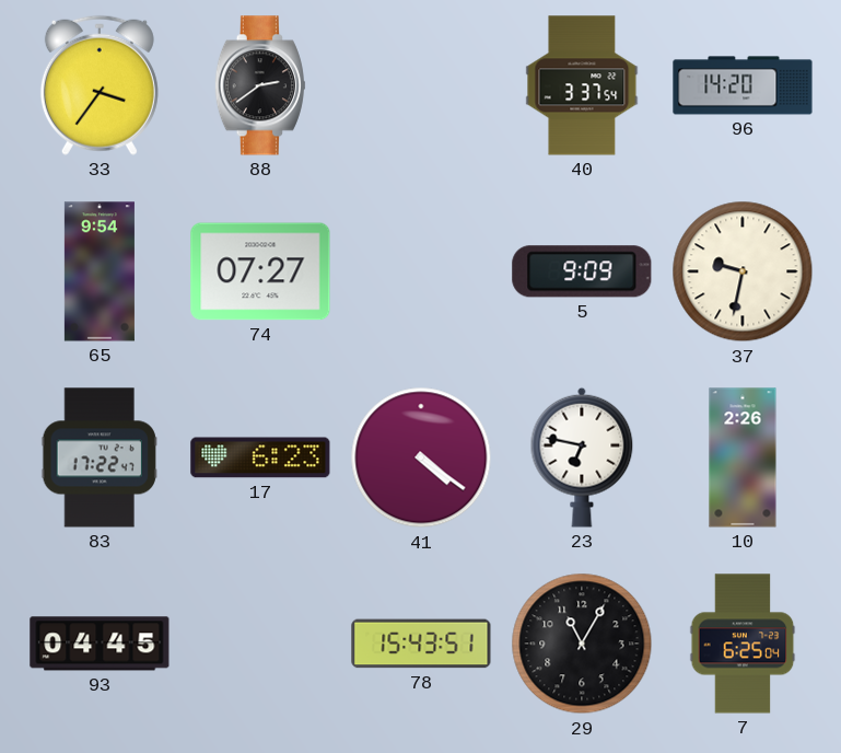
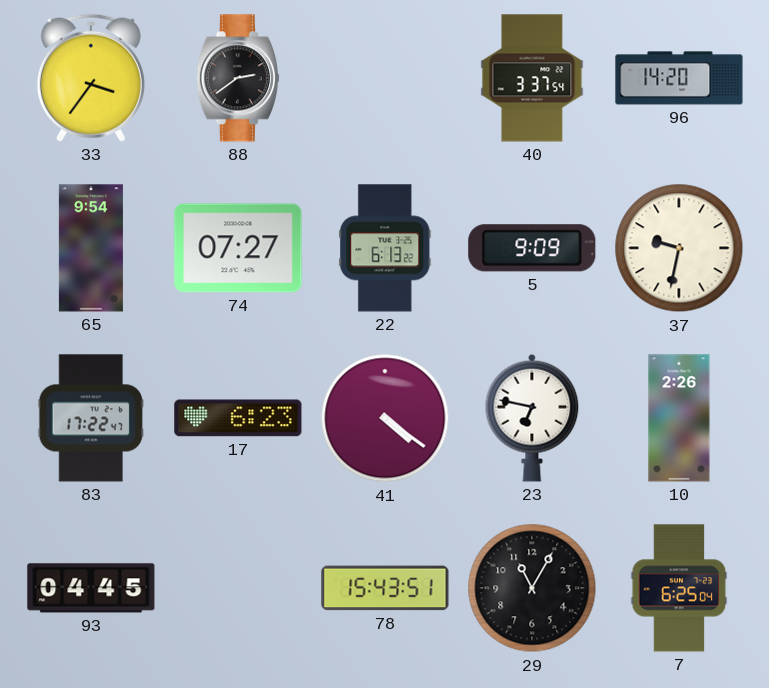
22: none -> 6:13 (385, 248)
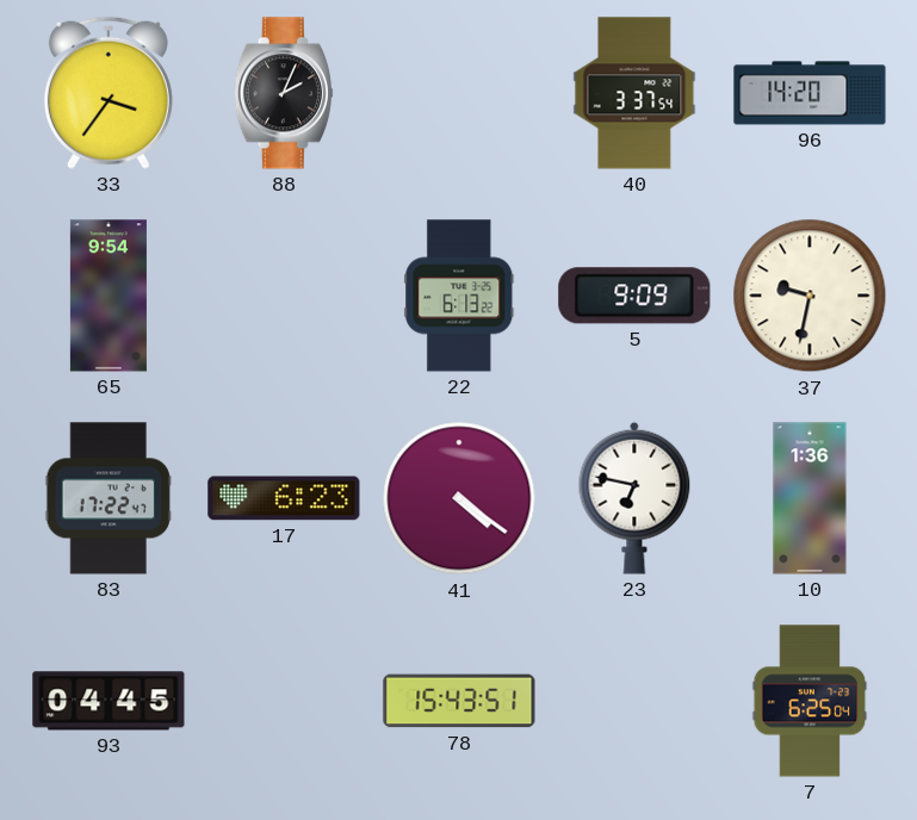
88: 2:39 -> 2:04 (284, 93)
74: 07:27 -> none (238, 248)
10: 2:26 -> 1:36 (810, 498)
29: 11:05 -> none (532, 588)
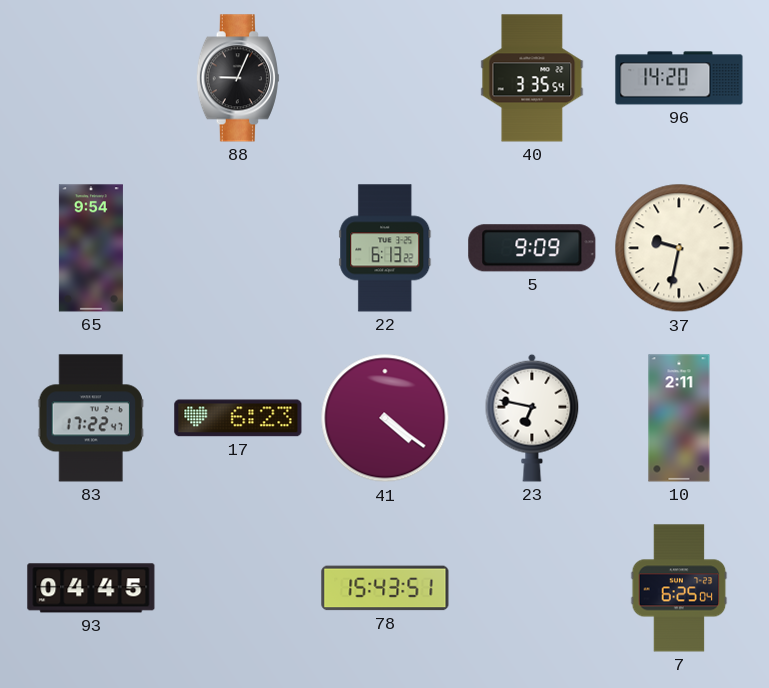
33: 3:36 -> none (109, 93)
88: 2:04 -> 9:04 (238, 78)
40: 3:37 -> 3:35 (532, 78)
10: 1:36 -> 2:11 (679, 418)
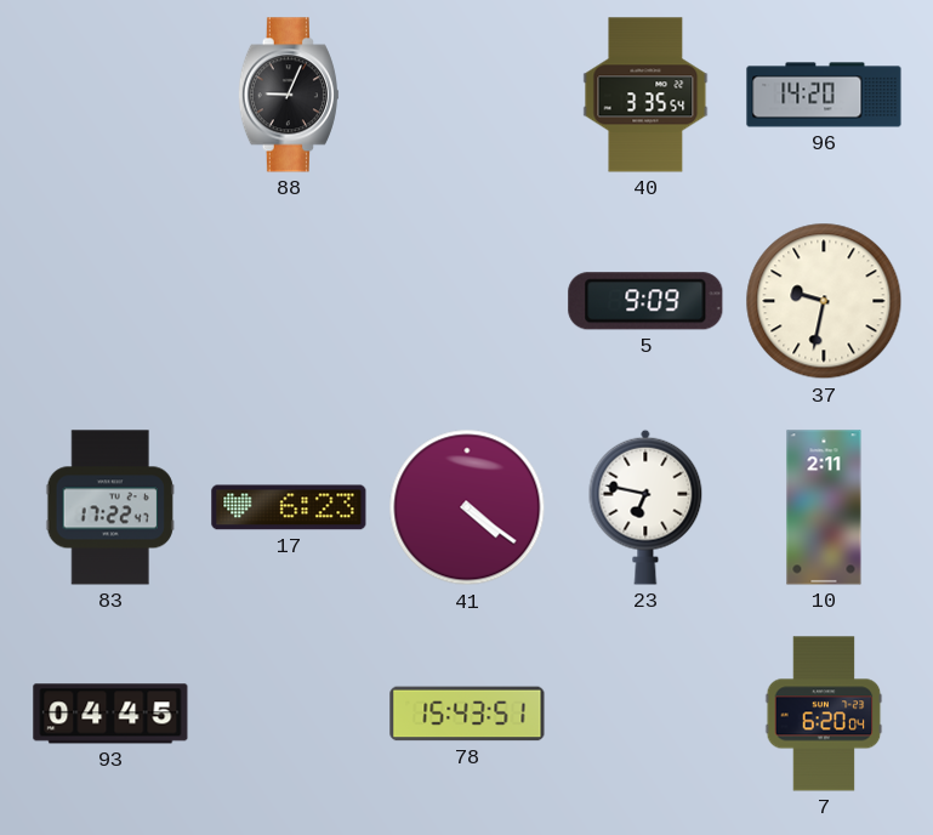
65: 9:54 -> none (91, 248)
22: 6:13 -> none (385, 248)
7: 6:25 -> 6:20 (824, 714)
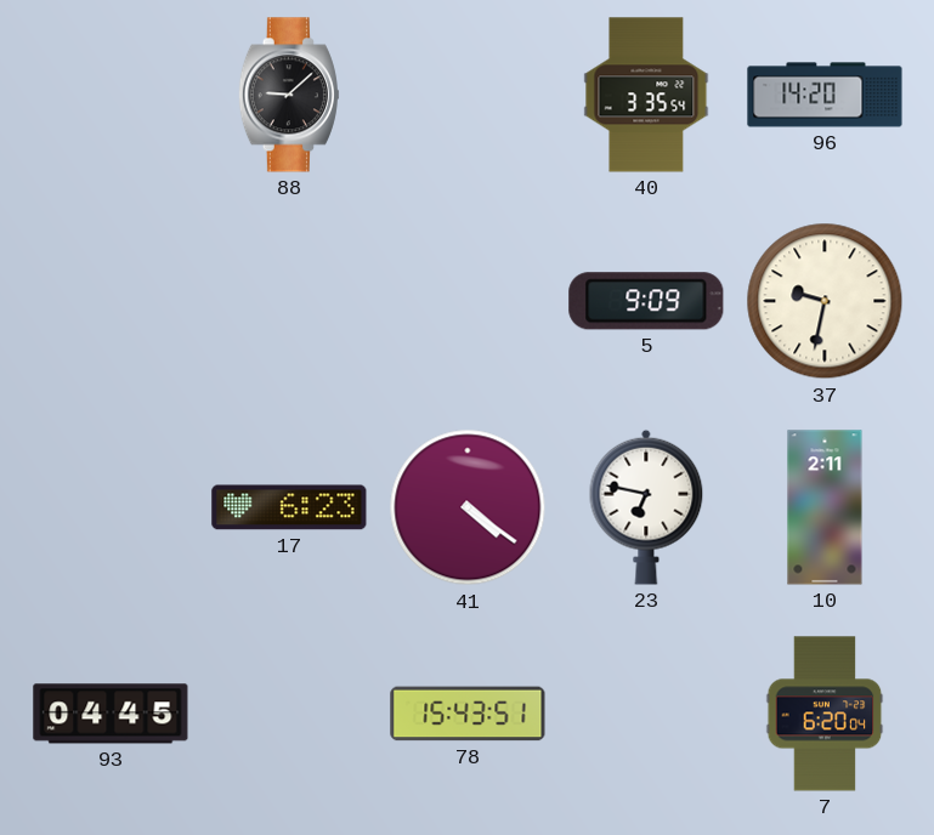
88: 9:04 -> 9:08 (289, 95)
83: 17:22 -> none (110, 507)
